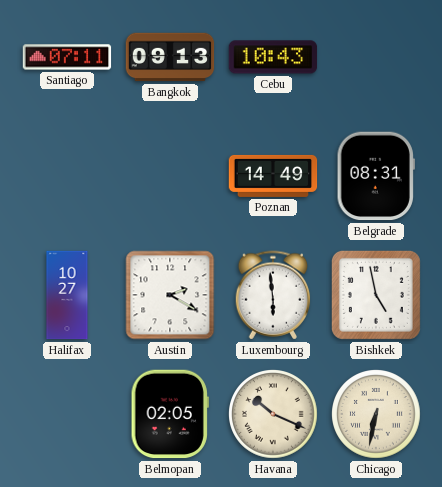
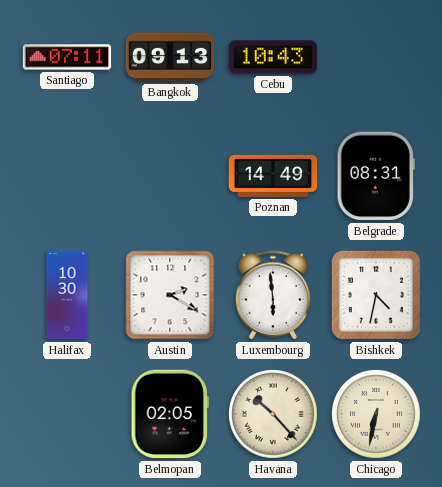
Halifax: 10:27 -> 10:30 (67, 295)
Bishkek: 4:58 -> 4:32 (376, 295)
Havana: 10:19 -> 10:23 (274, 415)
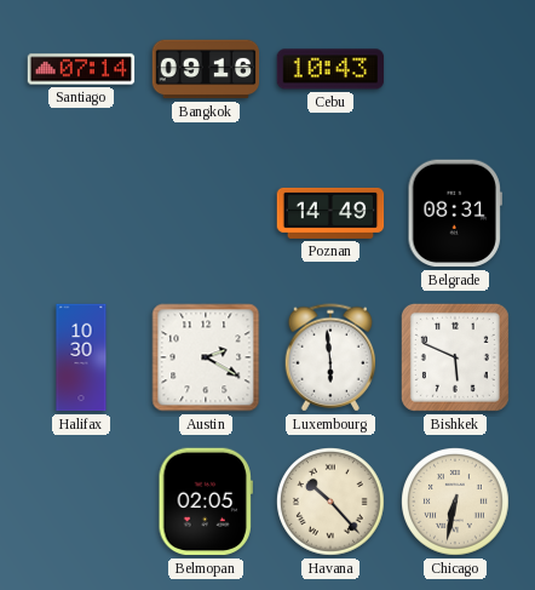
Santiago: 07:11 -> 07:14 (81, 69)
Bangkok: 09:13 -> 09:16 (206, 69)
Bishkek: 4:32 -> 5:49 (455, 357)
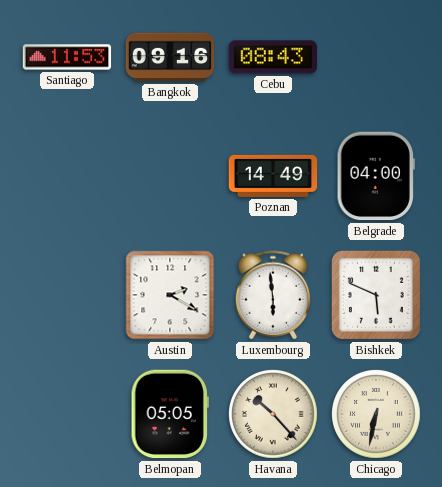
Santiago: 07:14 -> 11:53 (67, 57)
Cebu: 10:43 -> 08:43 (273, 57)
Belgrade: 08:31 -> 04:00 (376, 176)
Halifax: 10:30 -> none (81, 357)
Belmopan: 02:05 -> 05:05 (170, 414)
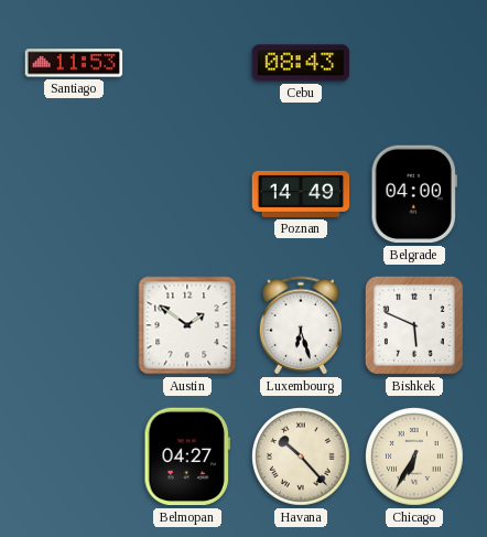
Bangkok: 09:16 -> none (170, 57)
Austin: 2:20 -> 1:51 (187, 325)
Luxembourg: 5:59 -> 6:27 (301, 325)
Belmopan: 05:05 -> 04:27 (187, 457)
Chicago: 6:32 -> 6:35 (415, 458)
